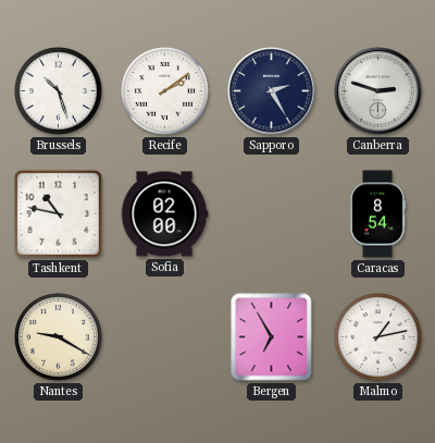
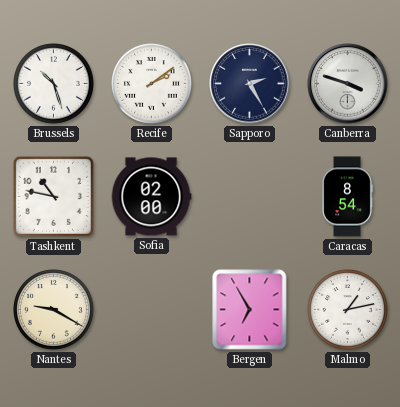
Canberra: 2:48 -> 3:48 (348, 84)
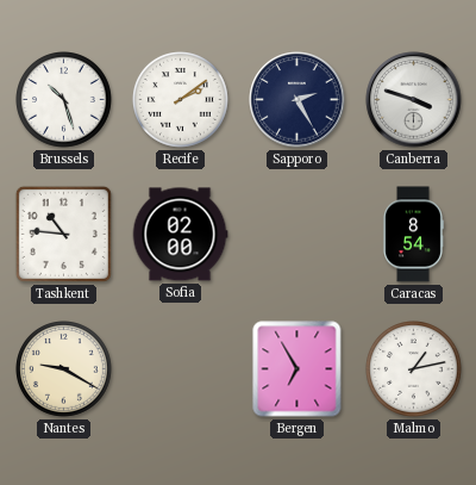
Tashkent: 10:47 -> 10:46 (63, 234)
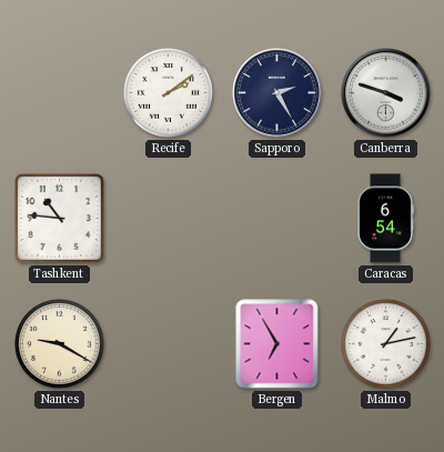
Brussels: 10:27 -> none (64, 100)
Sofia: 02:00 -> none (180, 235)
Caracas: 8:54 -> 6:54 (385, 219)
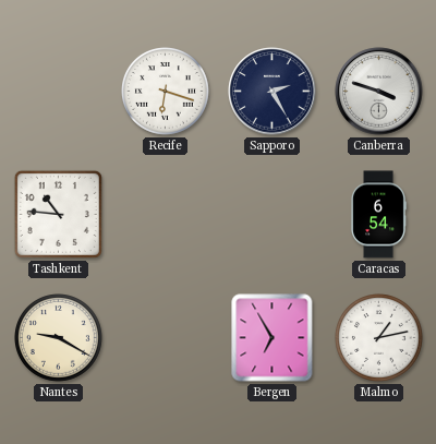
Recife: 2:09 -> 6:18 (166, 92)
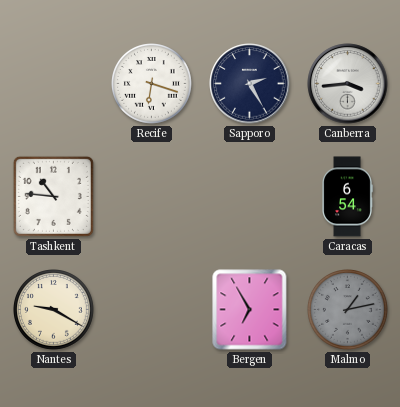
Canberra: 3:48 -> 3:44 (348, 84)
Malmo dial: white -> grey (348, 310)
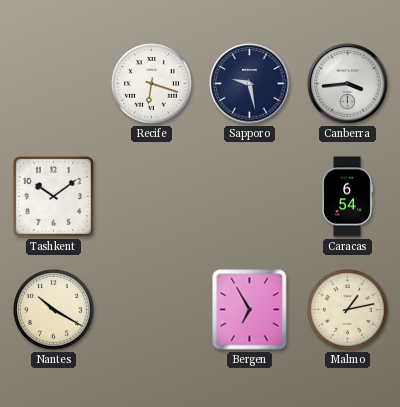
Sapporo: 2:25 -> 9:28 (250, 84)
Tashkent: 10:46 -> 10:09 (53, 196)
Nantes: 9:20 -> 10:20 (54, 310)
Malmo dial: grey -> cream (348, 310)
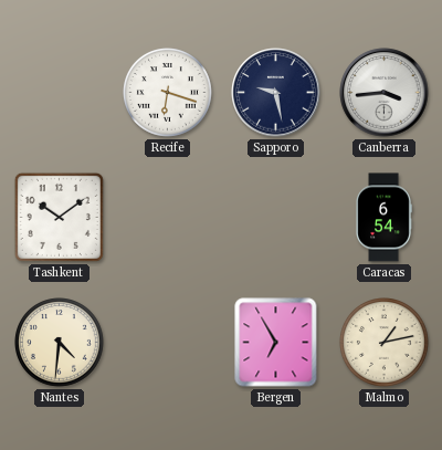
Nantes: 10:20 -> 4:31 (60, 343)
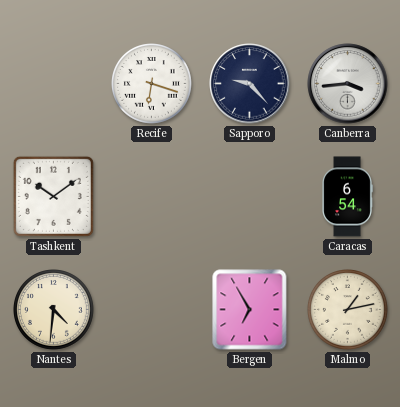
Sapporo: 9:28 -> 9:23 (250, 84)
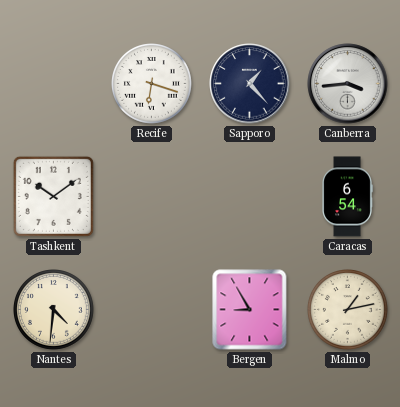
Sapporo: 9:23 -> 1:23 (250, 84)
Bergen: 6:55 -> 8:55 (250, 310)
